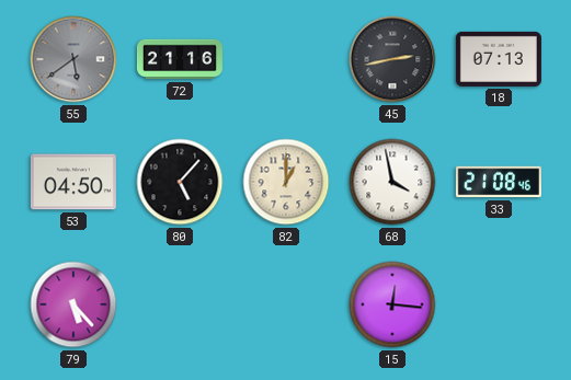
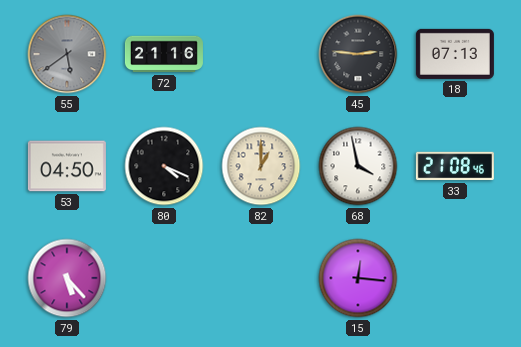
45: 2:43 -> 2:46 (358, 54)
80: 5:07 -> 4:19 (164, 166)
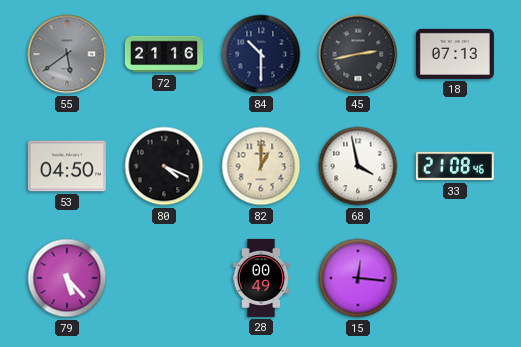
84: none -> 10:30 (261, 54)
45: 2:46 -> 2:43 (358, 54)
28: none -> 00:49 (261, 278)
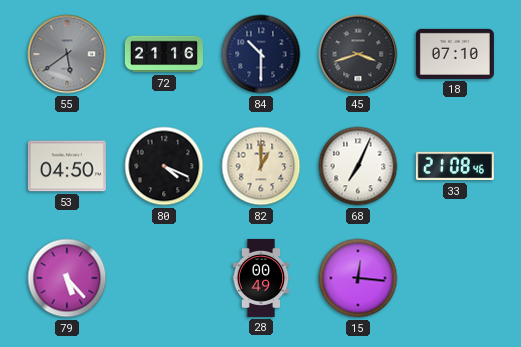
45: 2:43 -> 3:42 (358, 54)
18: 07:13 -> 07:10 (455, 54)
68: 3:58 -> 7:04 (358, 166)
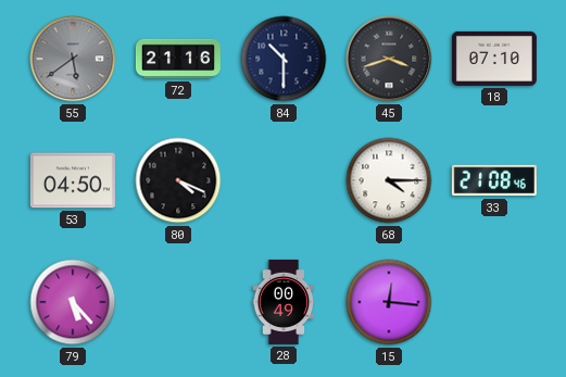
82: 1:00 -> none (261, 166)
68: 7:04 -> 4:15 (389, 180)
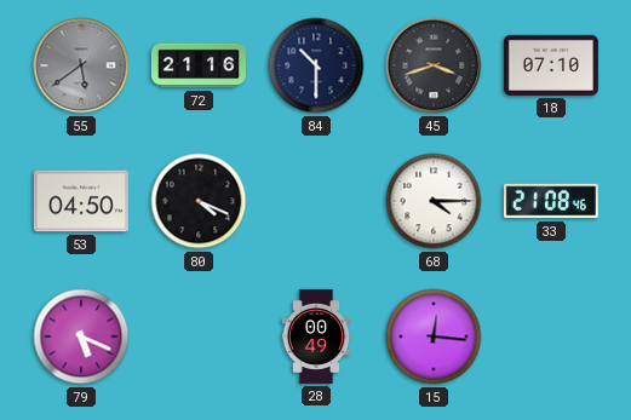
79: 5:23 -> 5:19 (81, 336)
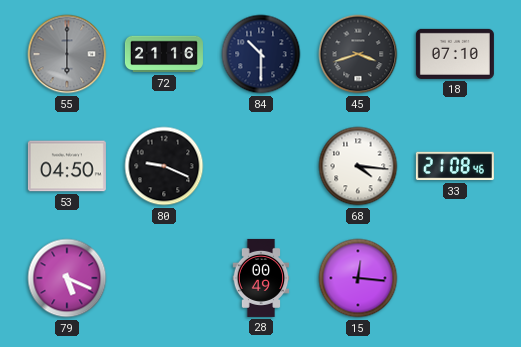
55: 5:39 -> 6:00 (67, 54)
80: 4:19 -> 9:19 (164, 166)
68: 4:15 -> 4:16 (358, 166)
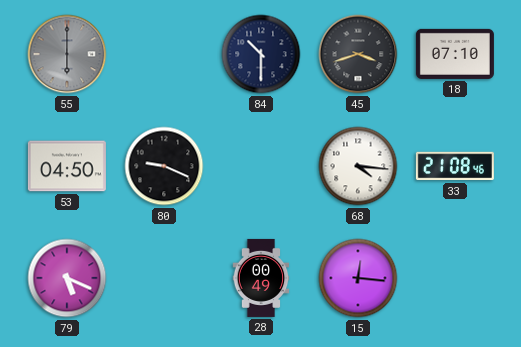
72: 21:16 -> none (164, 54)
